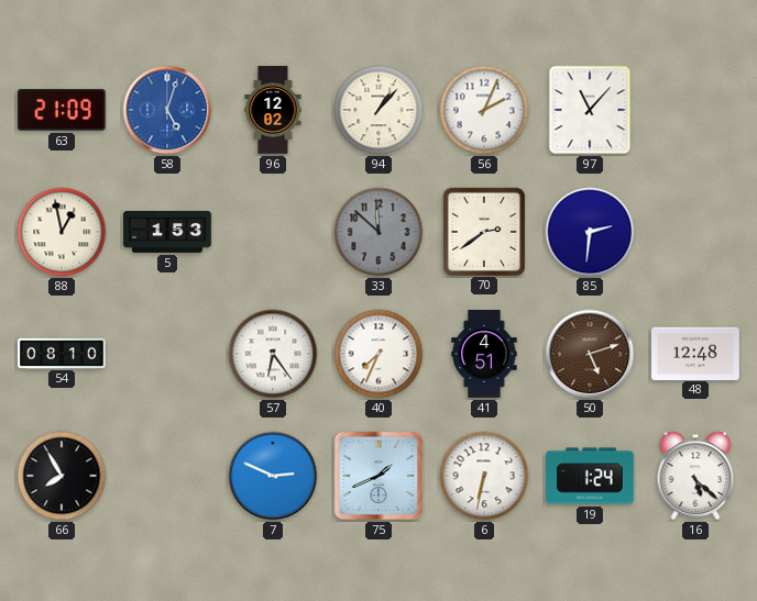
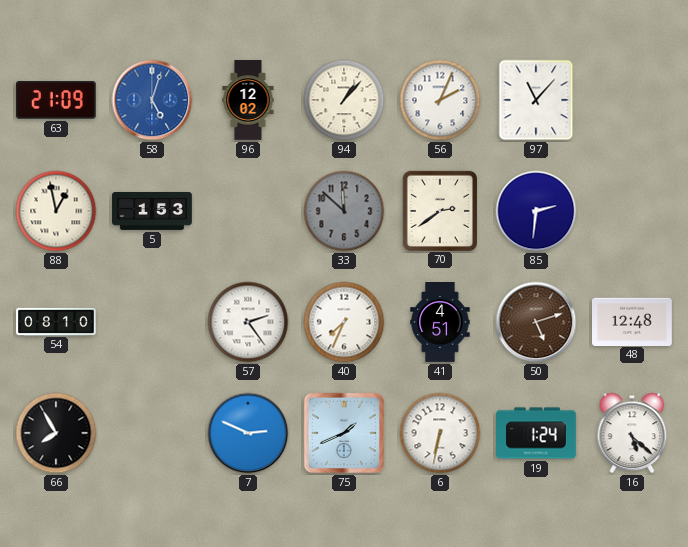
57: 6:24 -> 2:24 (248, 322)
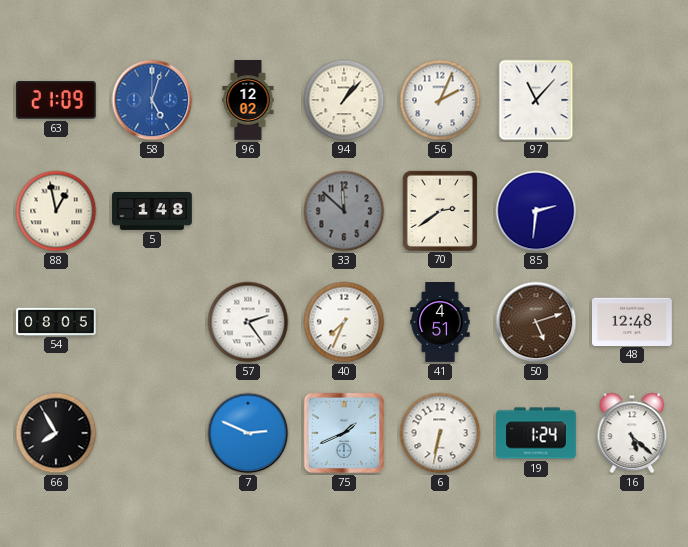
5: 1:53 -> 1:48 (152, 211)
54: 08:10 -> 08:05 (56, 321)
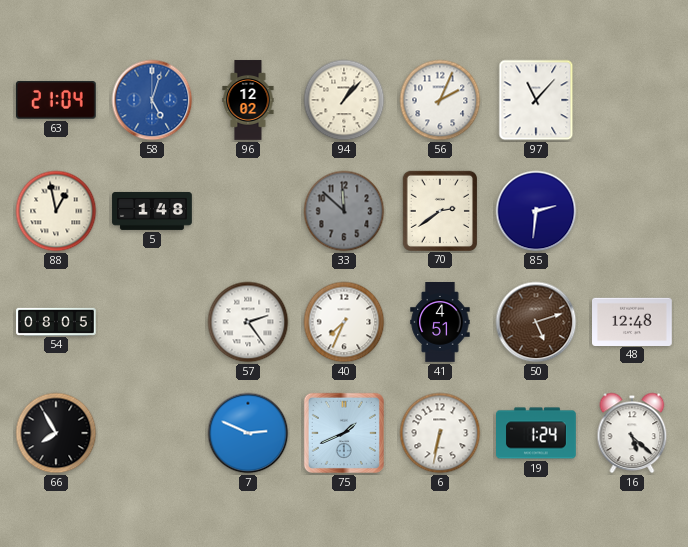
63: 21:09 -> 21:04 (56, 100)
